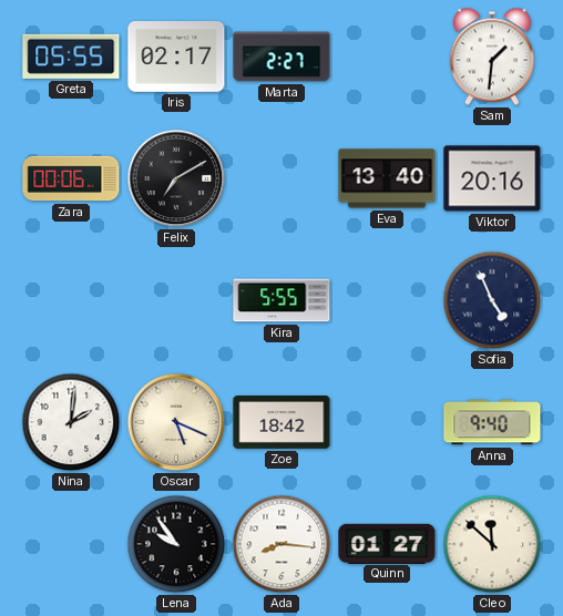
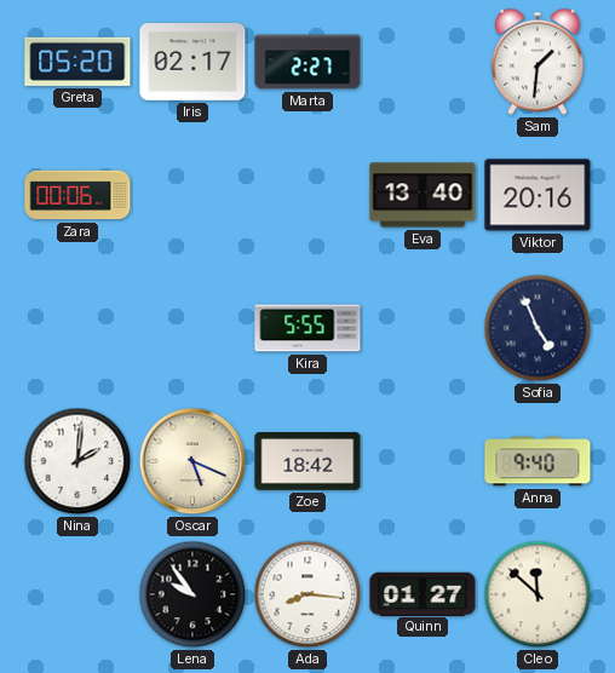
Greta: 05:55 -> 05:20 (77, 62)
Felix: 7:10 -> none (176, 178)
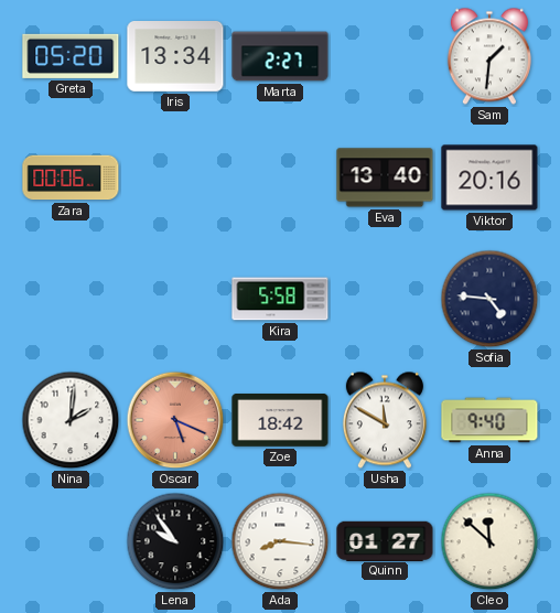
Iris: 02:17 -> 13:34 (175, 57)
Kira: 5:55 -> 5:58 (280, 299)
Sofia: 4:56 -> 4:46 (489, 299)
Oscar dial: cream -> salmon (175, 420)
Usha: none -> 11:50 (385, 420)
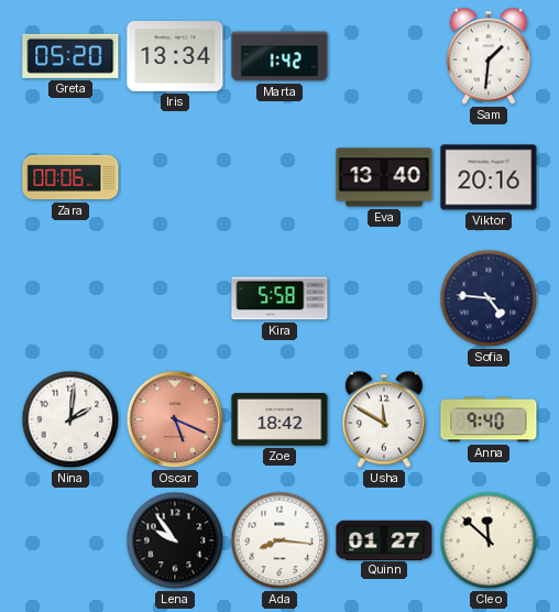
Marta: 2:27 -> 1:42 (279, 56)
